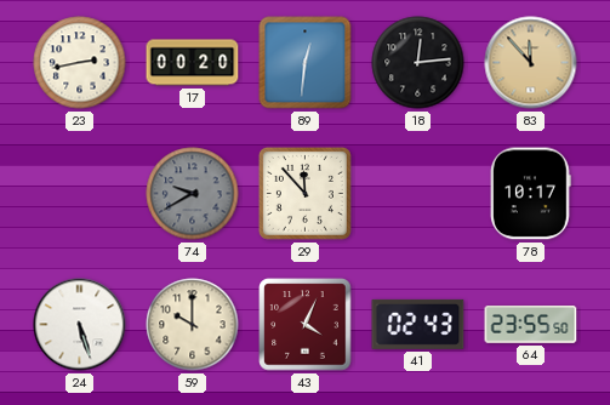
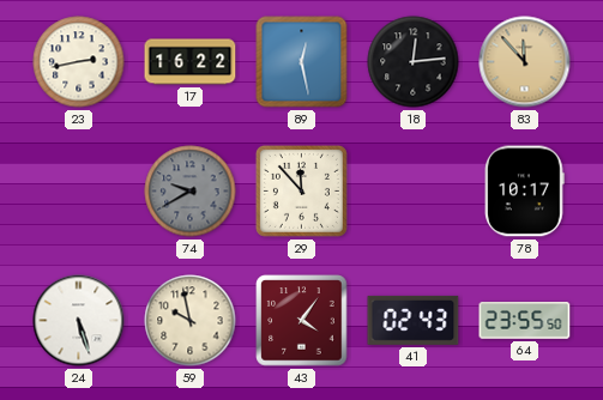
17: 00:20 -> 16:22 (191, 62)
89: 12:31 -> 12:28 (302, 62)
59: 10:00 -> 9:58 (191, 321)
43: 4:04 -> 4:06 (302, 321)
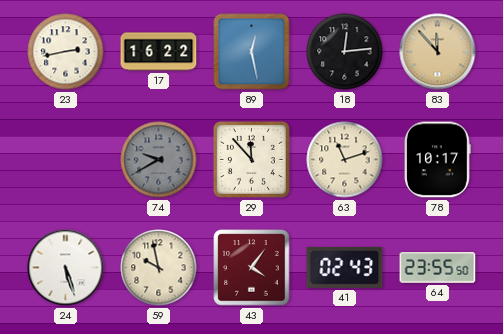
63: none -> 11:12 (345, 160)
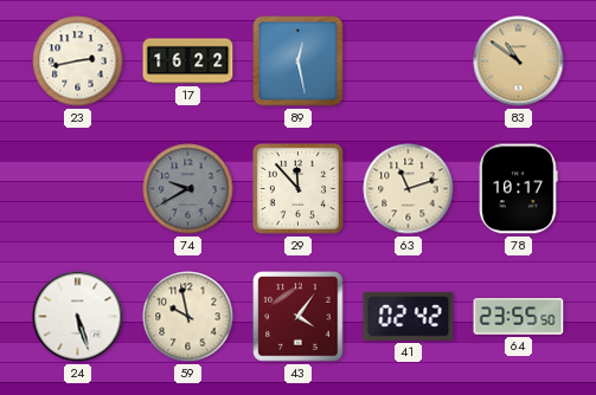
18: 12:14 -> none (345, 52)
83: 11:53 -> 10:51 (519, 61)
41: 02:43 -> 02:42 (409, 316)
